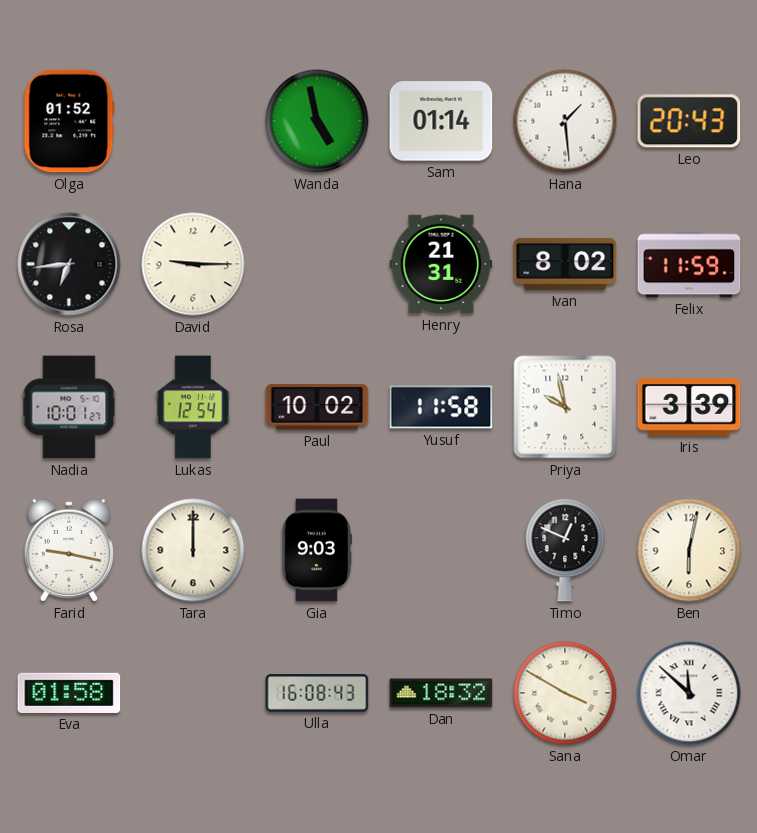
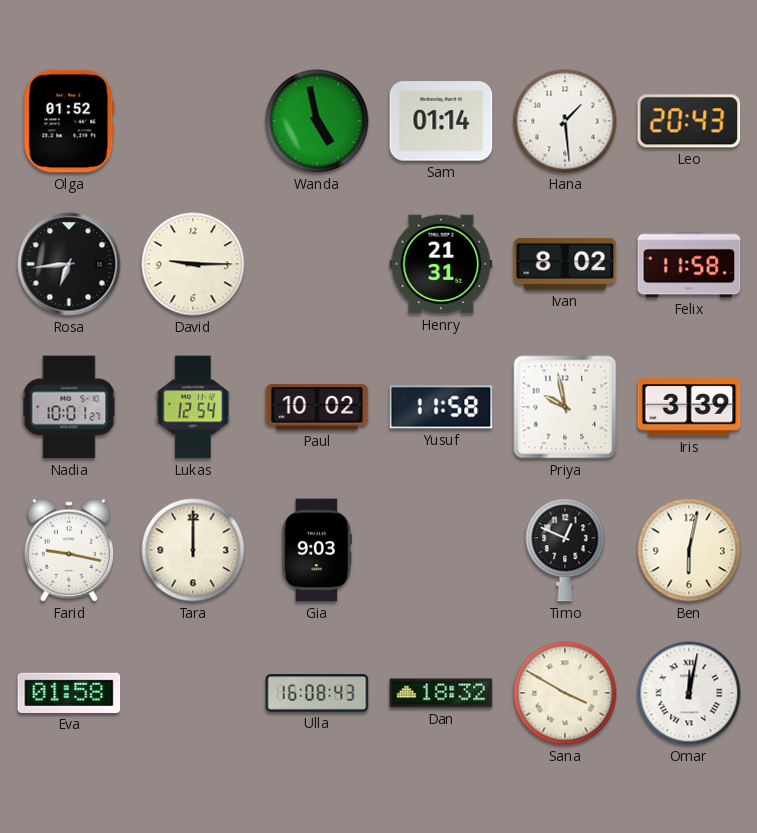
Felix: 11:59 -> 11:58 (689, 264)
Omar: 11:52 -> 12:02 (689, 693)
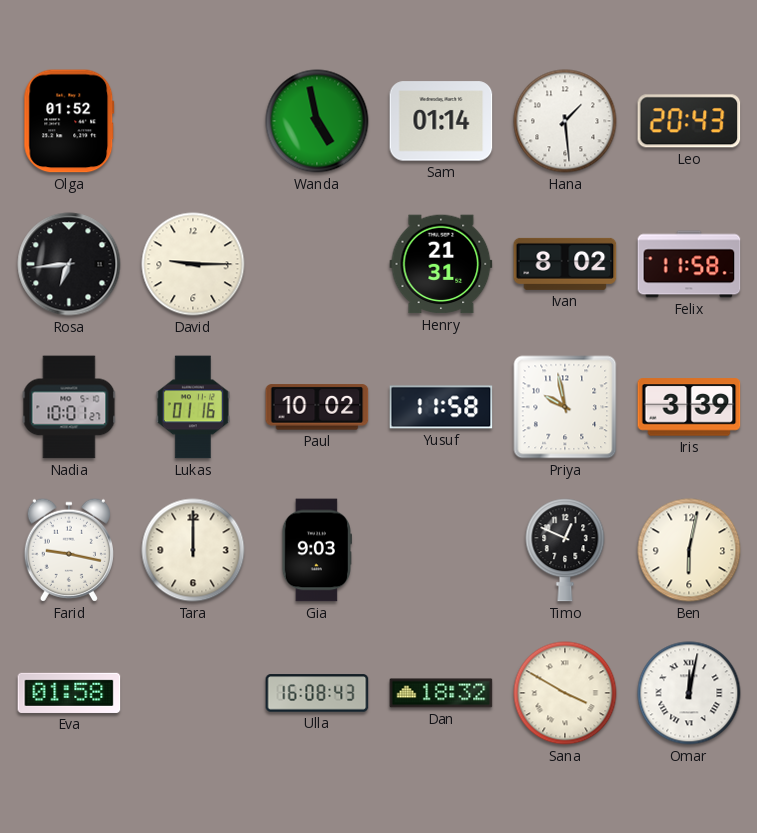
Lukas: 12:54 -> 01:16 (192, 407)
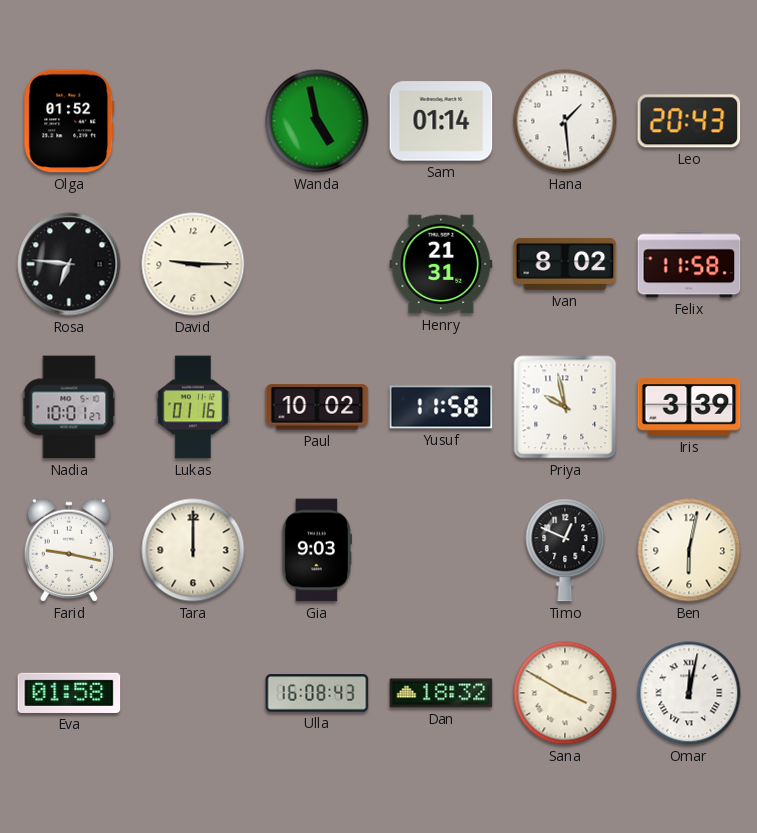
Rosa: 6:44 -> 6:46 (69, 264)
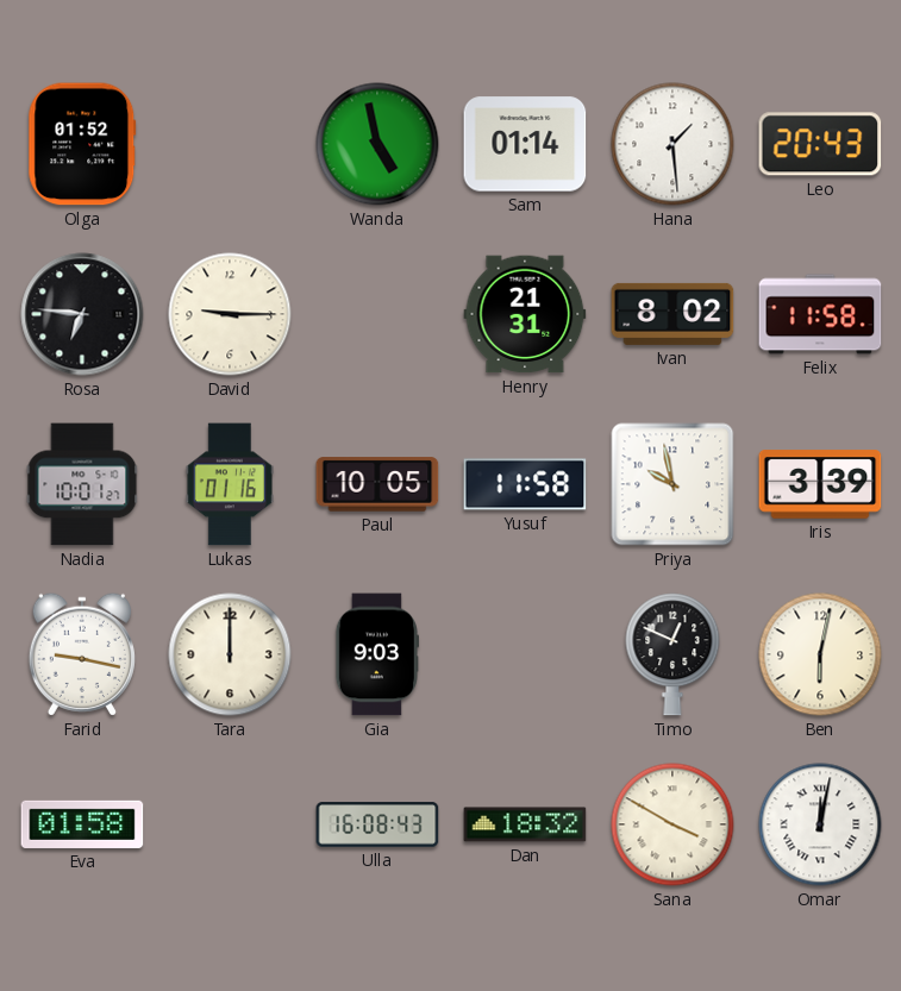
Paul: 10:02 -> 10:05 (377, 484)
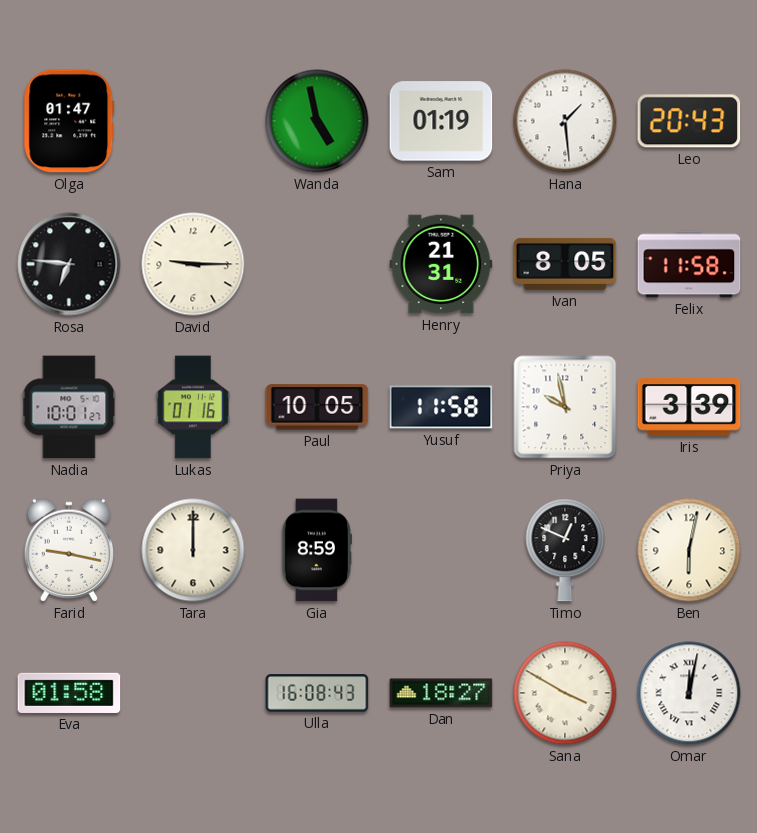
Olga: 01:52 -> 01:47 (69, 121)
Sam: 01:14 -> 01:19 (441, 121)
Ivan: 8:02 -> 8:05 (565, 264)
Gia: 9:03 -> 8:59 (316, 550)
Dan: 18:32 -> 18:27 (441, 693)
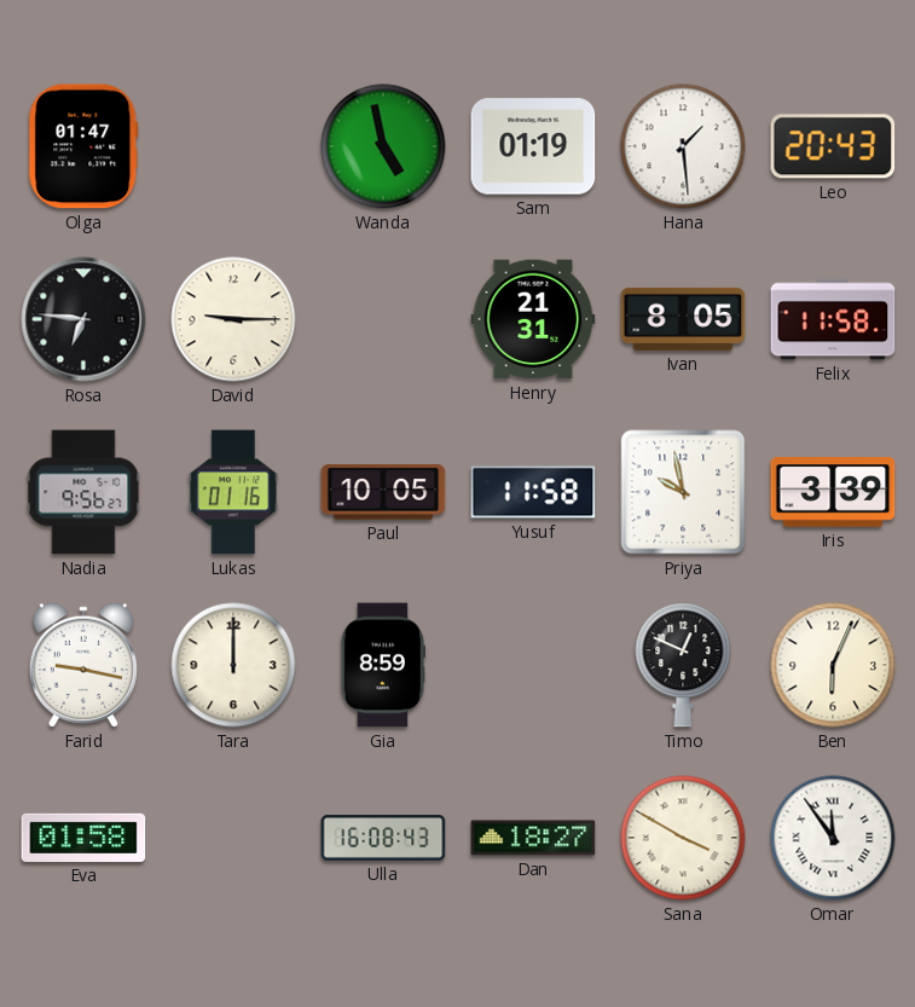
Nadia: 10:01 -> 9:56 (83, 492)
Ben: 6:02 -> 6:04 (833, 665)
Omar: 12:02 -> 11:54 (833, 838)
